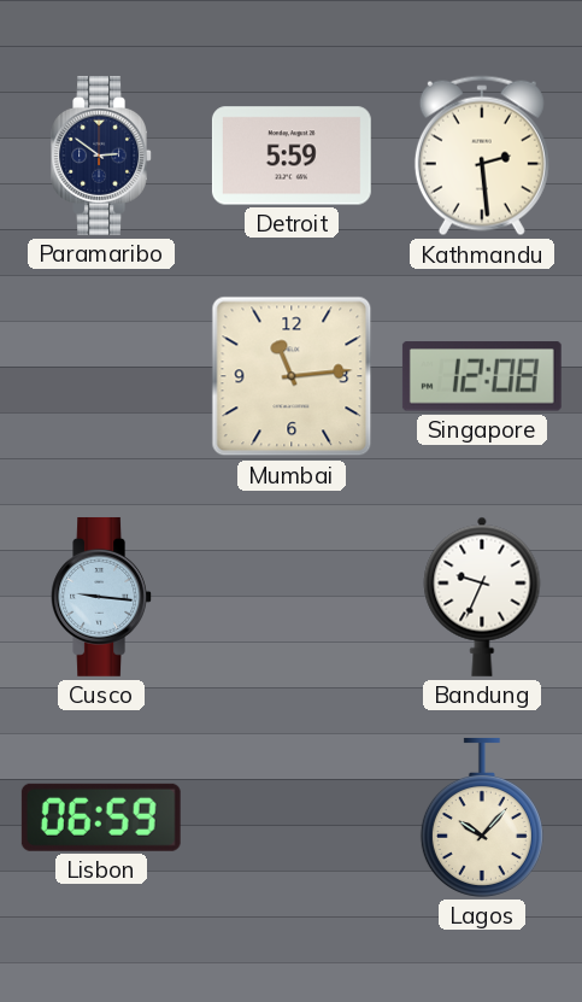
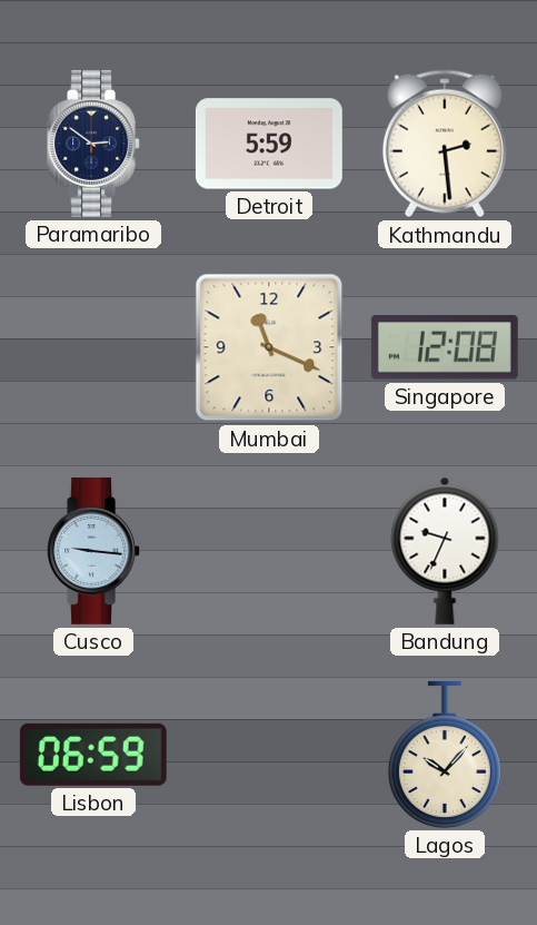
Mumbai: 11:14 -> 11:19 (269, 347)
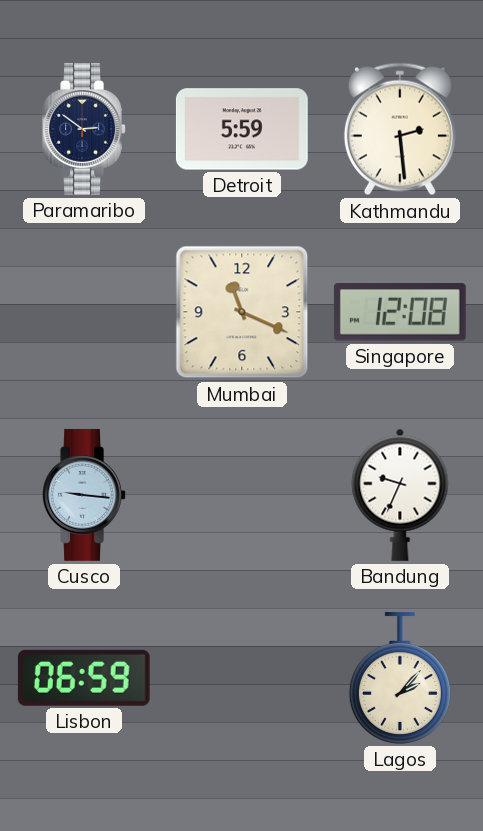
Lagos: 10:07 -> 2:07 (400, 678)
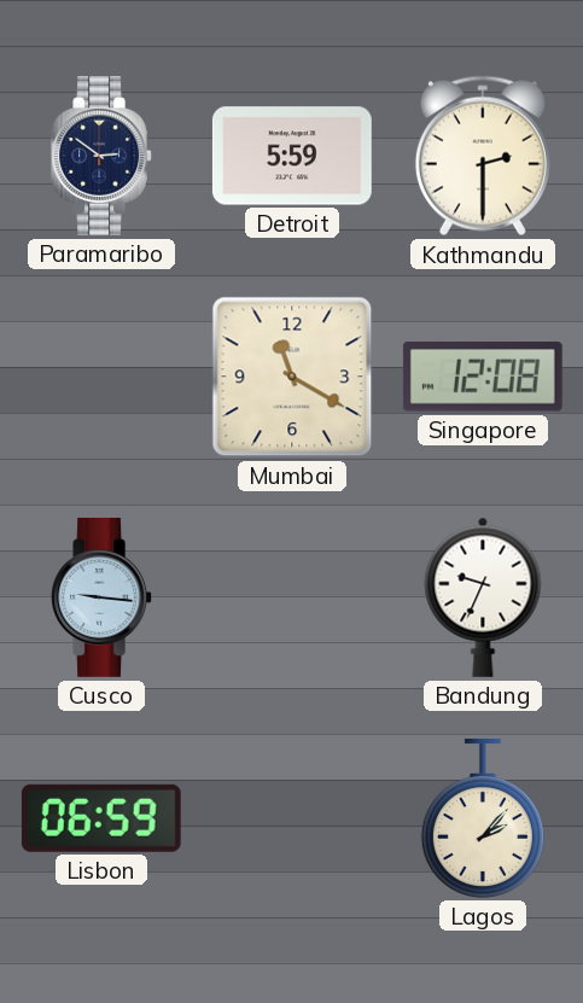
Kathmandu: 2:29 -> 2:30 (483, 156)
Mumbai: 11:19 -> 11:20 (292, 377)
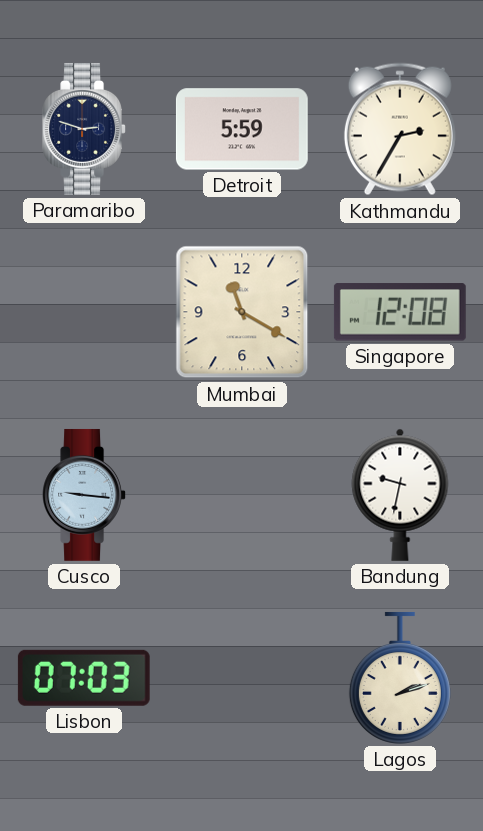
Paramaribo: 2:51 -> 2:48 (84, 129)
Kathmandu: 2:30 -> 2:35 (400, 129)
Bandung: 9:34 -> 9:32 (400, 495)
Lisbon: 06:59 -> 07:03 (84, 678)
Lagos: 2:07 -> 2:12 (400, 678)
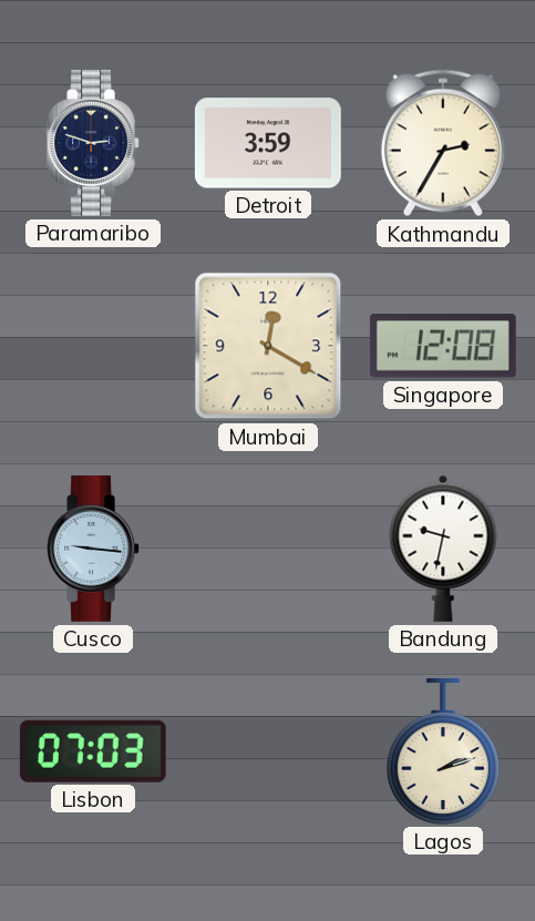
Detroit: 5:59 -> 3:59 (268, 143)
Mumbai: 11:20 -> 12:20 (268, 346)
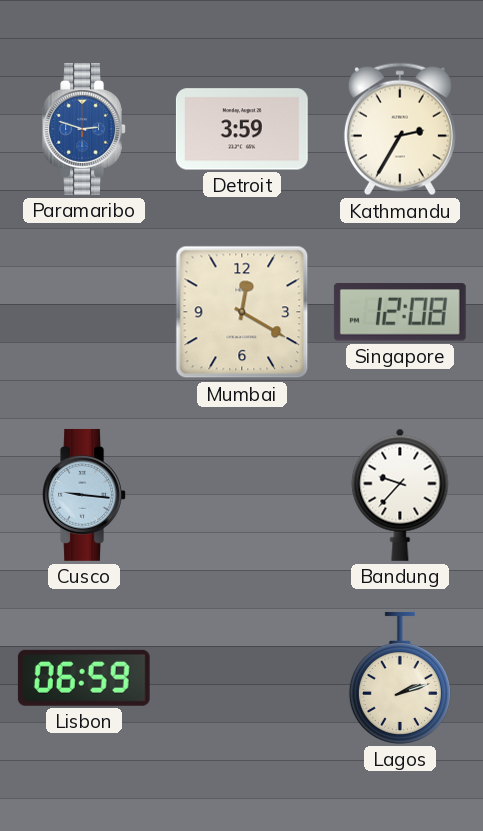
Paramaribo dial: navy -> blue (84, 129)
Bandung: 9:32 -> 9:37 (400, 495)
Lisbon: 07:03 -> 06:59 (84, 678)
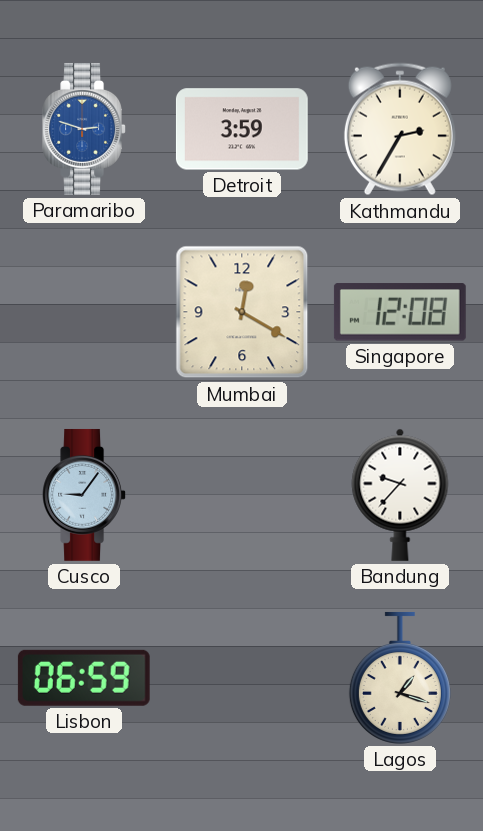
Cusco: 9:16 -> 9:06 (84, 495)
Lagos: 2:12 -> 1:18 (400, 678)
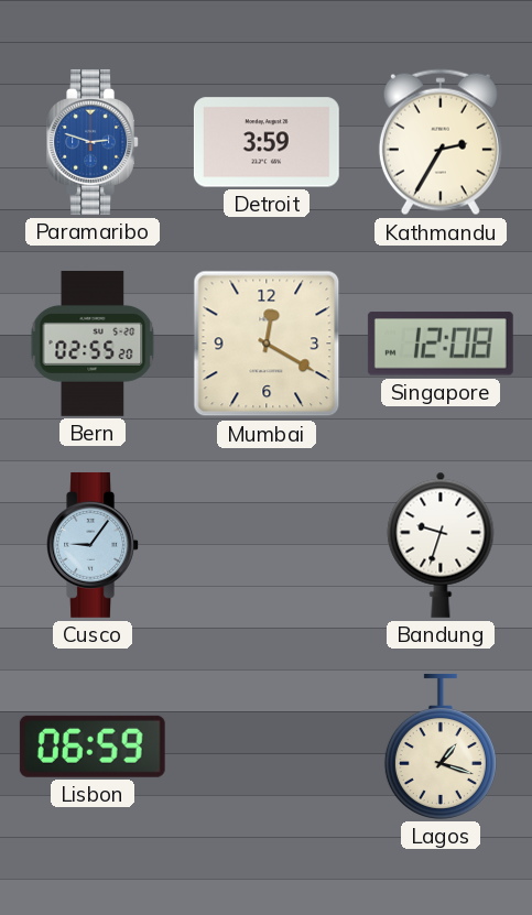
Bern: none -> 02:55 (93, 344)
Bandung: 9:37 -> 9:33 (441, 545)
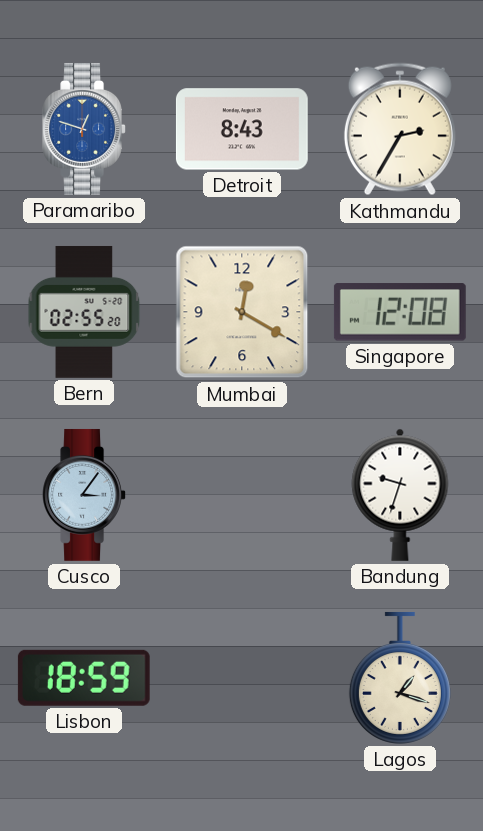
Paramaribo: 2:48 -> 12:48 (84, 129)
Detroit: 3:59 -> 8:43 (242, 129)
Cusco: 9:06 -> 3:06 (84, 495)
Lisbon: 06:59 -> 18:59 (84, 678)
